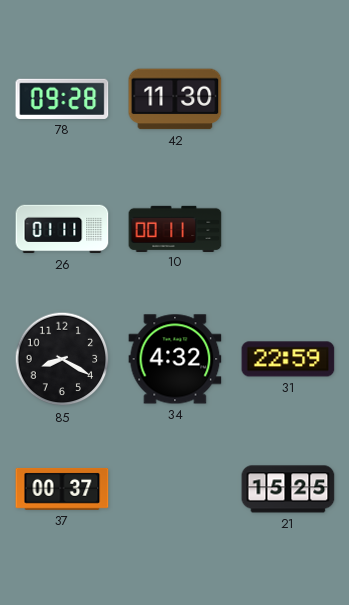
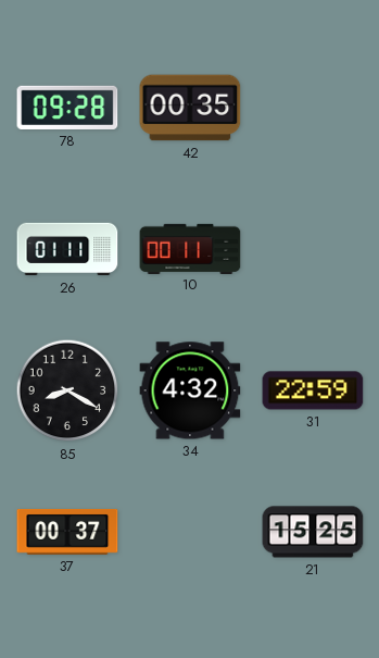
42: 11:30 -> 00:35 (190, 108)
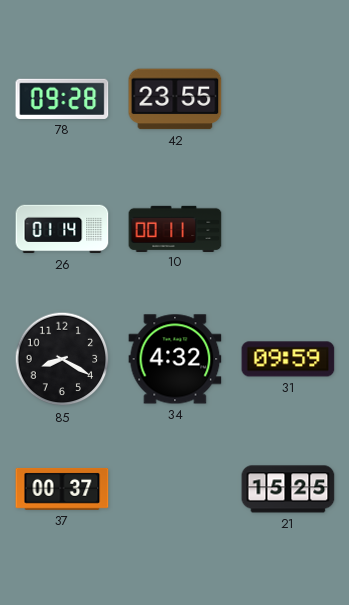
42: 00:35 -> 23:55 (175, 99)
26: 01:11 -> 01:14 (62, 229)
31: 22:59 -> 09:59 (288, 359)
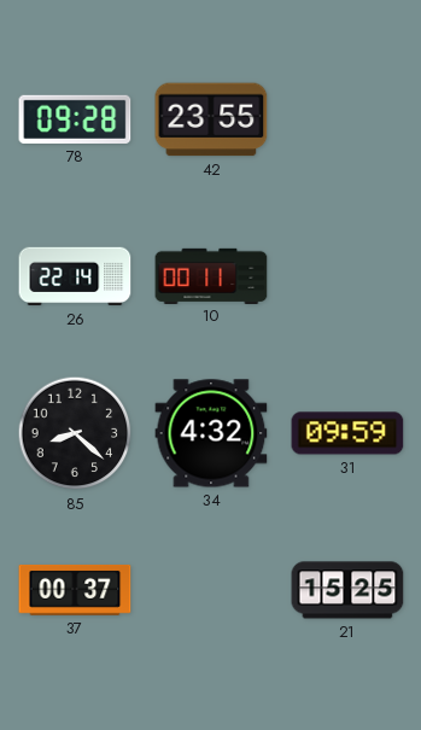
26: 01:14 -> 22:14 (75, 276)
85: 8:20 -> 8:22 (75, 433)
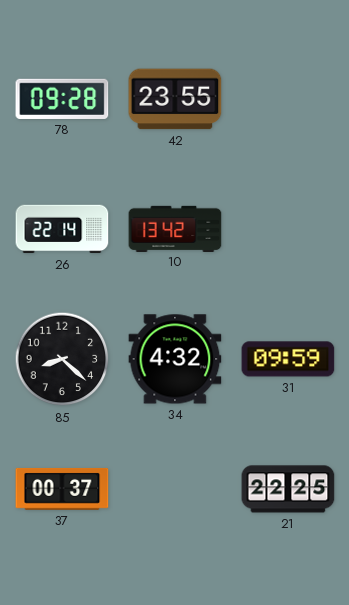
10: 00:11 -> 13:42 (175, 228)
21: 15:25 -> 22:25 (288, 489)
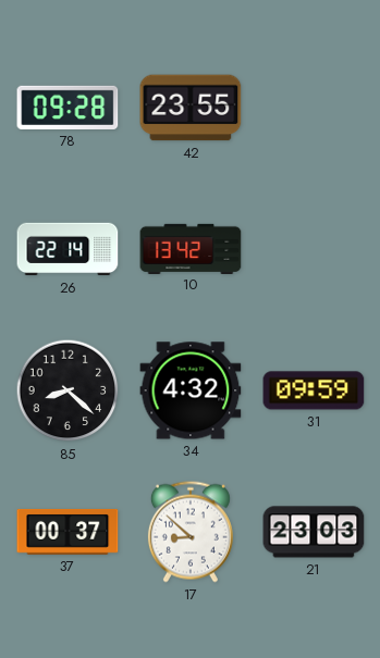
17: none -> 8:52 (191, 532)
21: 22:25 -> 23:03 (314, 532)
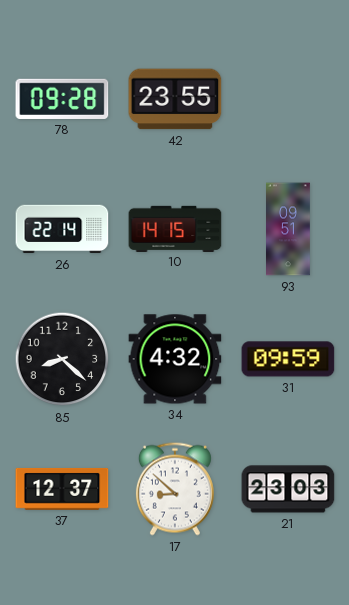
10: 13:42 -> 14:15 (175, 228)
93: none -> 09:51 (288, 229)
37: 00:37 -> 12:37 (62, 489)
